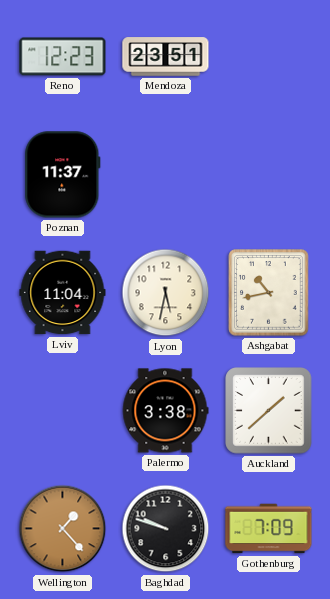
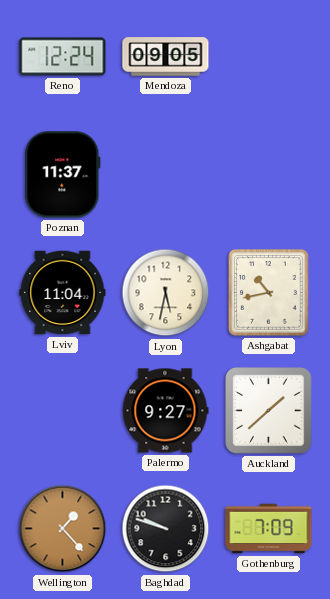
Reno: 12:23 -> 12:24 (63, 57)
Mendoza: 23:51 -> 09:05 (166, 57)
Palermo: 3:38 -> 9:27 (165, 411)
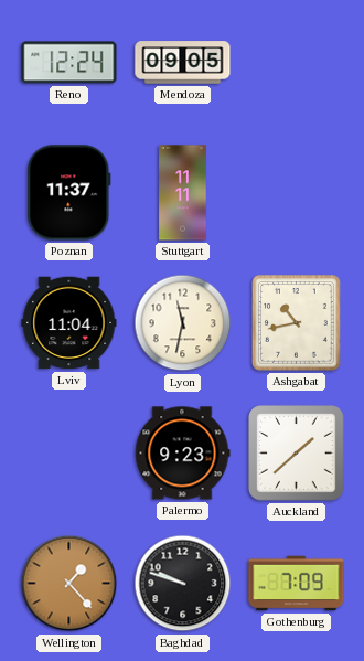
Stuttgart: none -> 11:11 (183, 193)
Lyon: 5:32 -> 11:32 (183, 323)
Palermo: 9:27 -> 9:23 (182, 454)
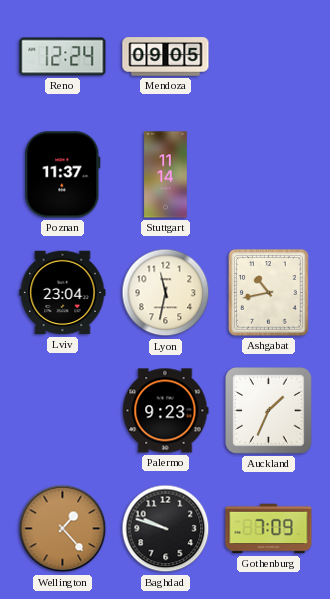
Stuttgart: 11:11 -> 11:14 (166, 175)
Lviv: 11:04 -> 23:04 (63, 293)
Auckland: 1:38 -> 1:34 (269, 411)
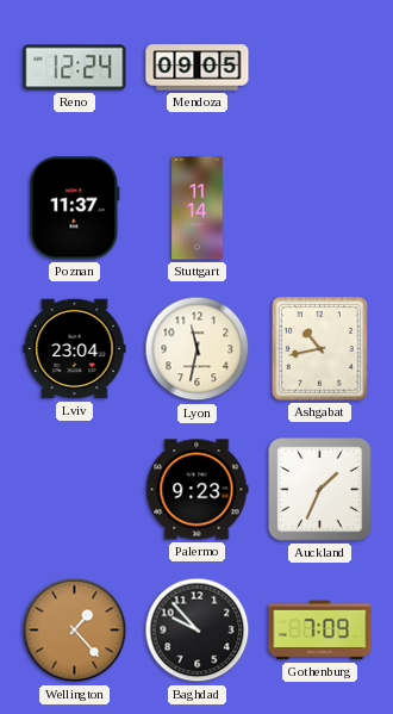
Baghdad: 9:48 -> 9:53 (198, 631)
